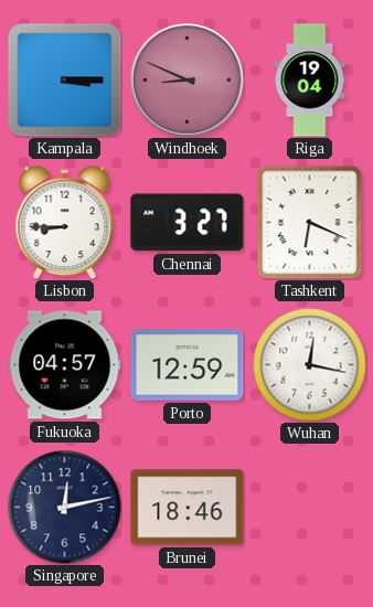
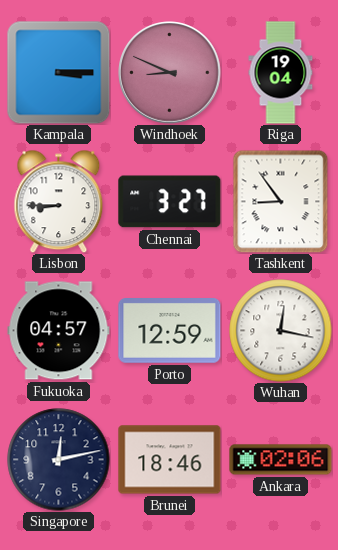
Tashkent: 6:19 -> 8:54 (281, 201)
Ankara: none -> 02:06 (281, 460)
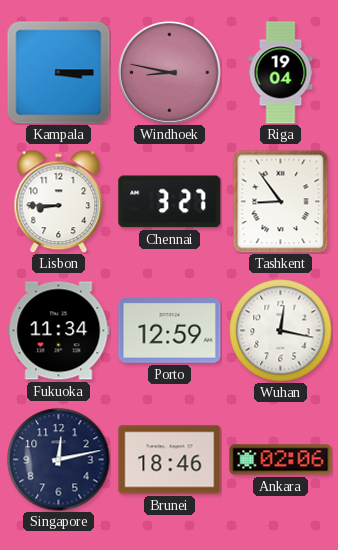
Windhoek: 8:49 -> 8:47 (170, 73)
Fukuoka: 04:57 -> 11:34 (59, 331)
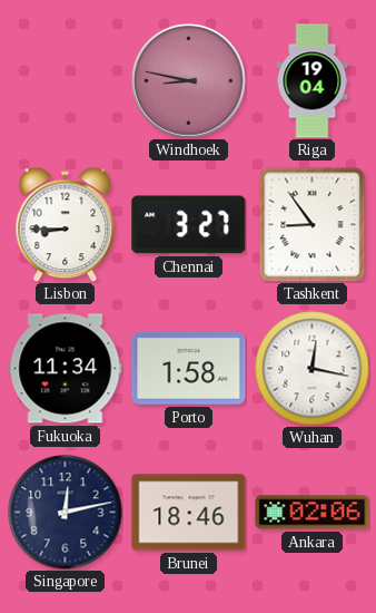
Kampala: 3:15 -> none (58, 72)
Porto: 12:59 -> 1:58 (189, 369)
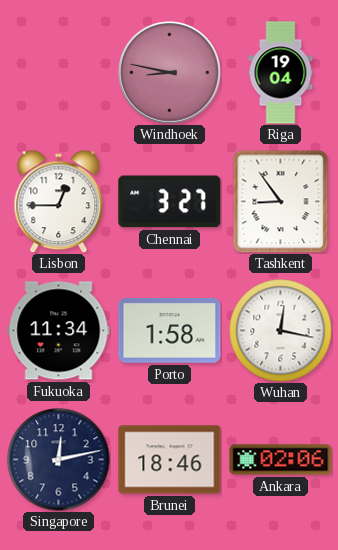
Lisbon: 8:45 -> 12:45 (59, 201)
